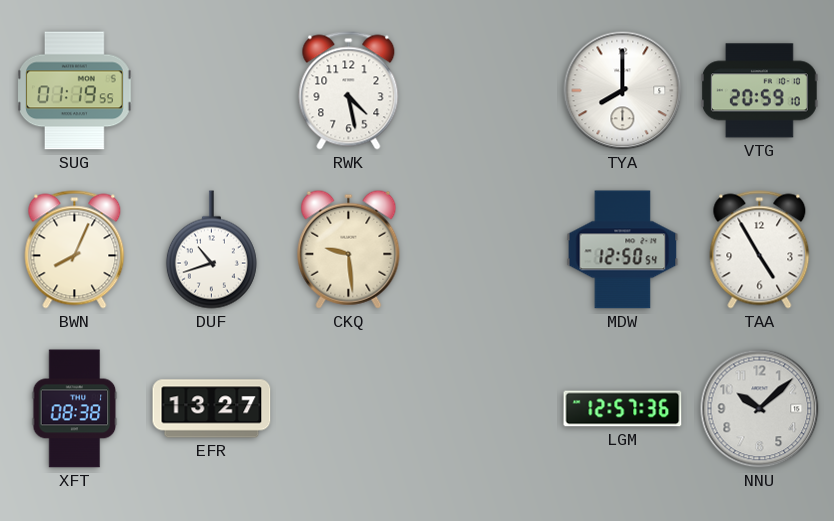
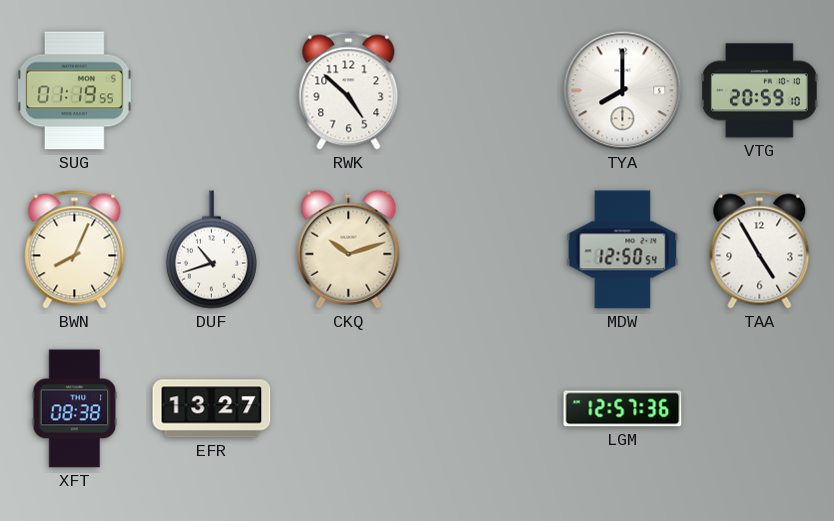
RWK: 4:28 -> 4:52 (349, 91)
CKQ: 9:29 -> 10:12 (349, 249)
NNU: 10:08 -> none (760, 409)
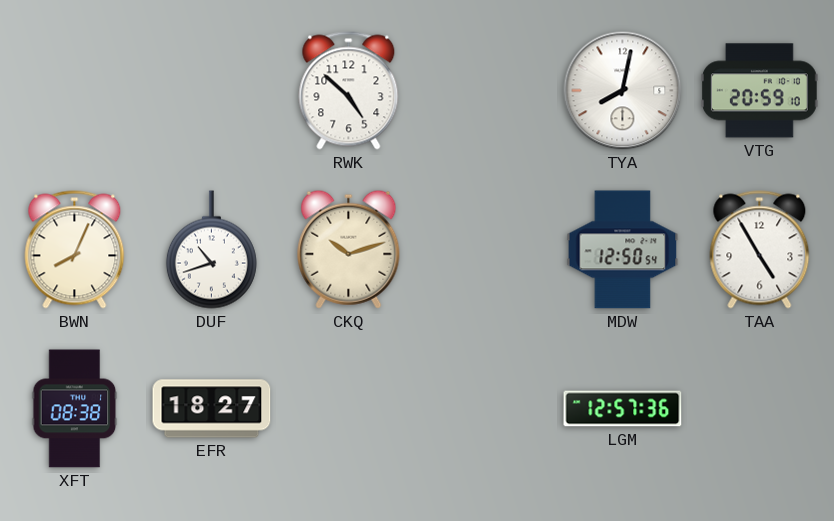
SUG: 01:19 -> none (75, 91)
TYA: 8:00 -> 8:02 (623, 91)
EFR: 13:27 -> 18:27 (212, 409)
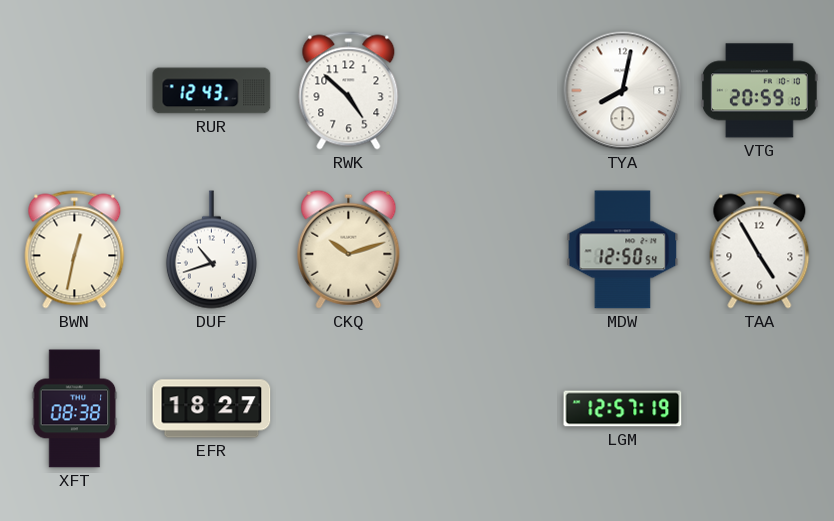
RUR: none -> 12:43 (212, 91)
BWN: 8:04 -> 12:32 (75, 250)
LGM: 12:57:36 -> 12:57:19 (623, 409)
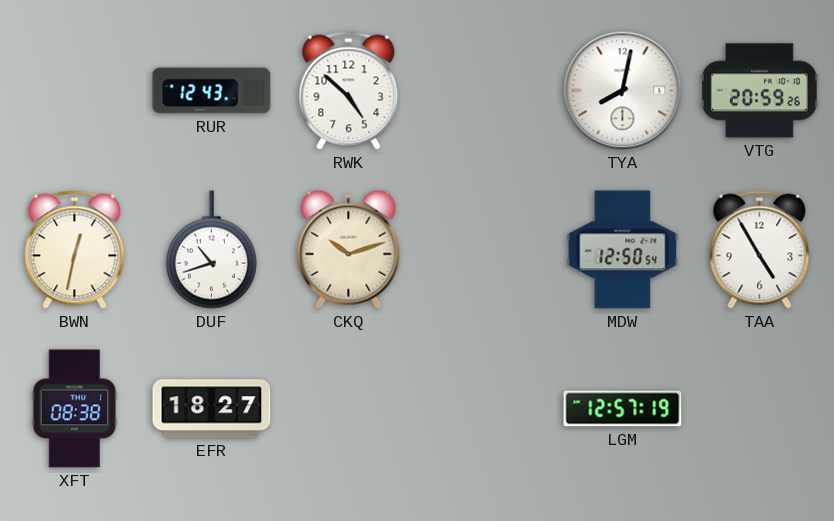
VTG: 20:59:10 -> 20:59:26 (759, 91)
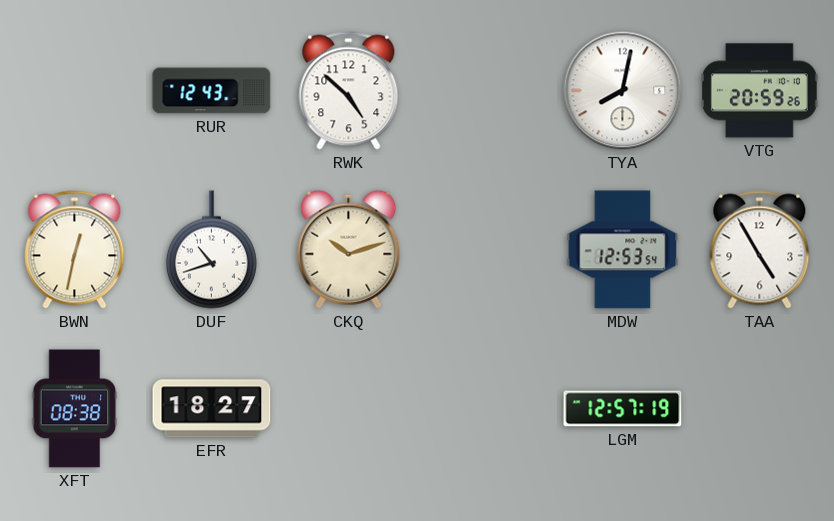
MDW: 12:50 -> 12:53 (623, 250)
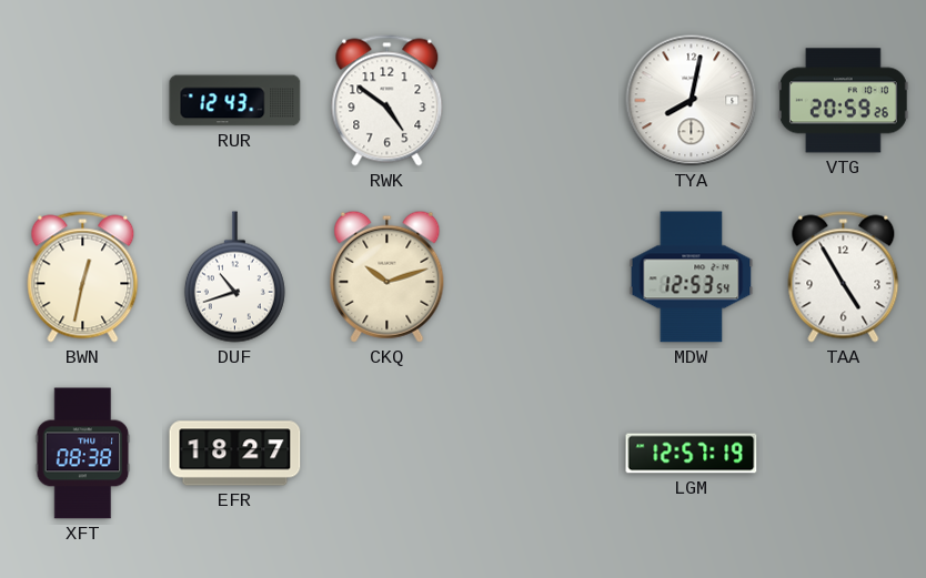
RWK: 4:52 -> 4:51 (387, 101)
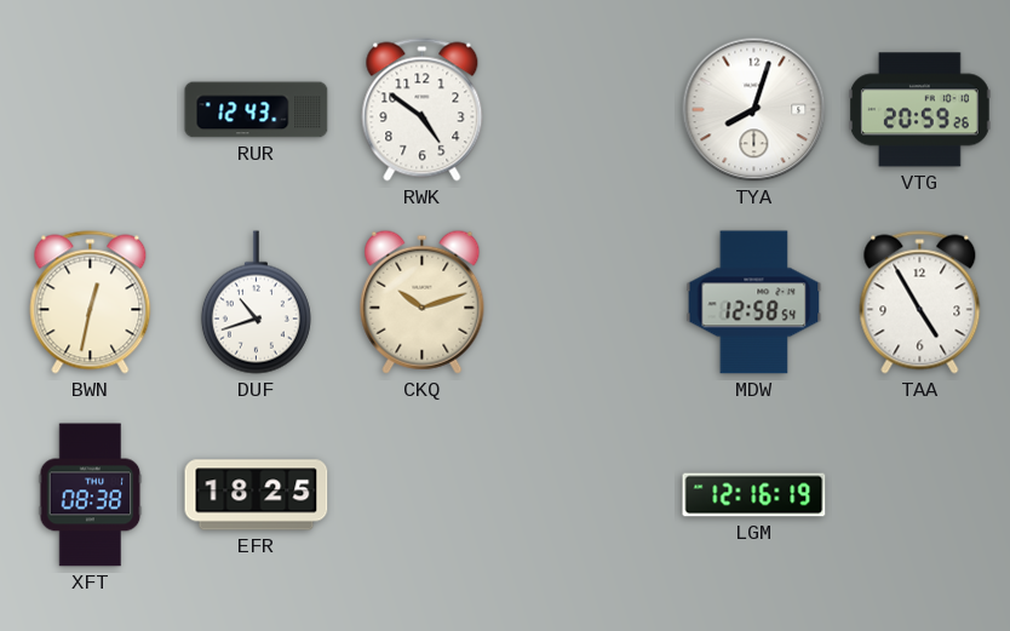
TYA: 8:02 -> 8:03 (754, 110)
MDW: 12:53 -> 12:58 (754, 303)
EFR: 18:27 -> 18:25 (257, 495)
LGM: 12:57 -> 12:16 (754, 495)
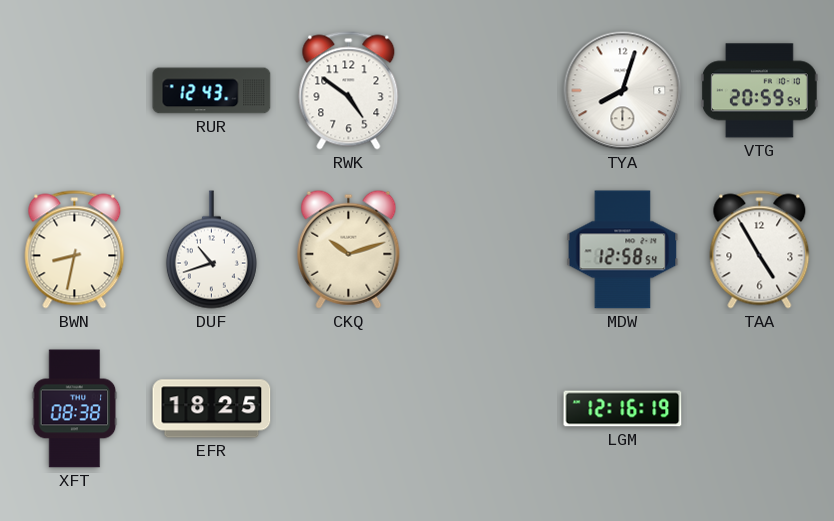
VTG: 20:59:26 -> 20:59:54 (759, 91)
BWN: 12:32 -> 8:32 (75, 250)
